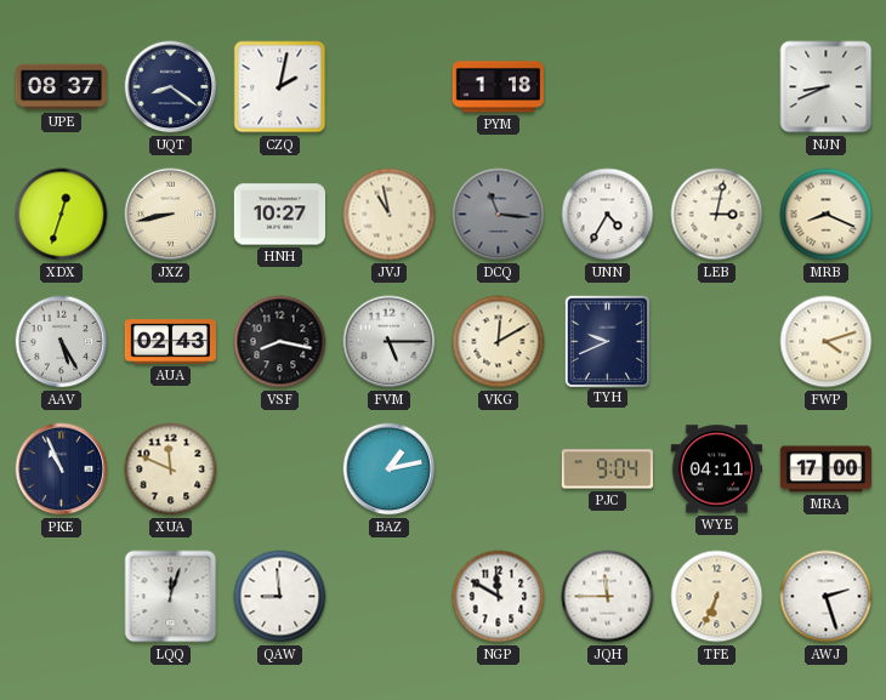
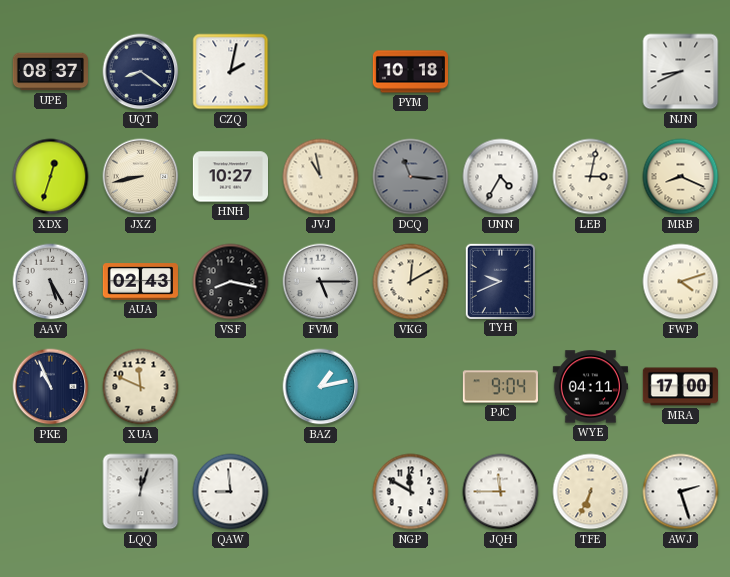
PYM: 1:18 -> 10:18 (410, 72)
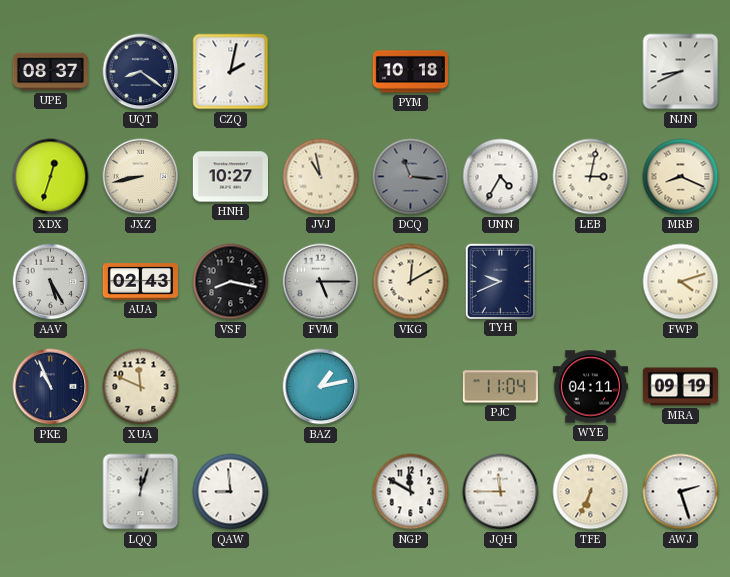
PJC: 9:04 -> 11:04 (500, 387)
MRA: 17:00 -> 09:19 (680, 387)
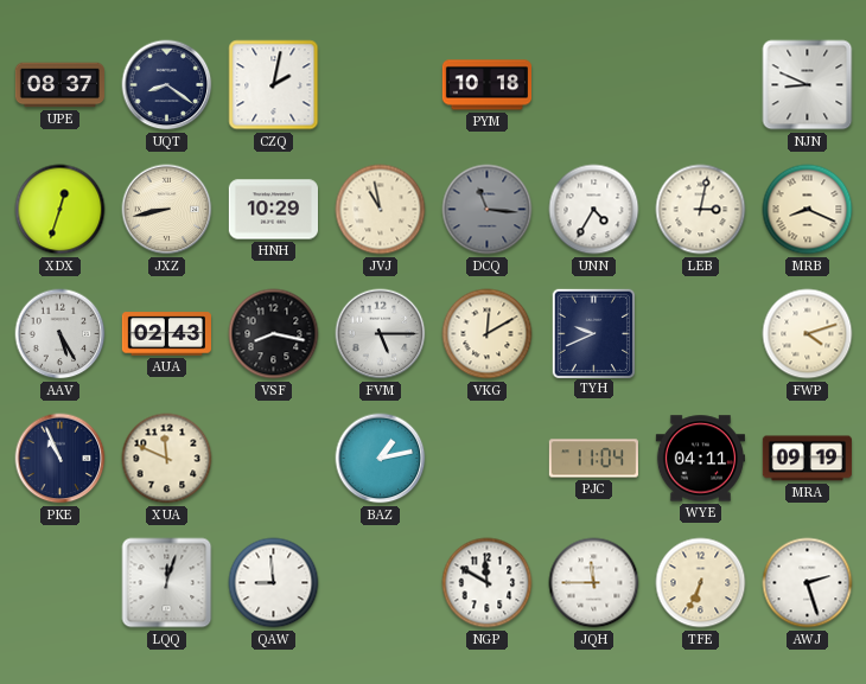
NJN: 8:41 -> 8:49 (808, 85)
HNH: 10:27 -> 10:29 (273, 210)
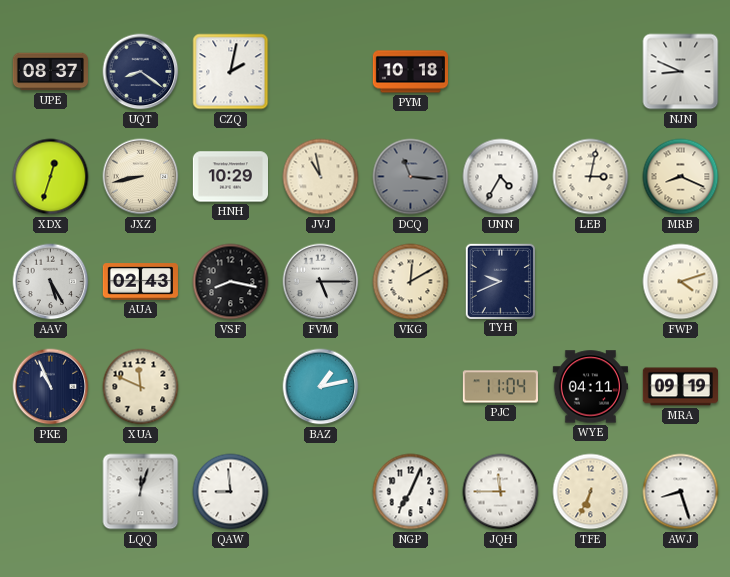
NGP: 11:50 -> 7:04 (411, 492)
AWJ: 2:27 -> 8:27 (681, 492)
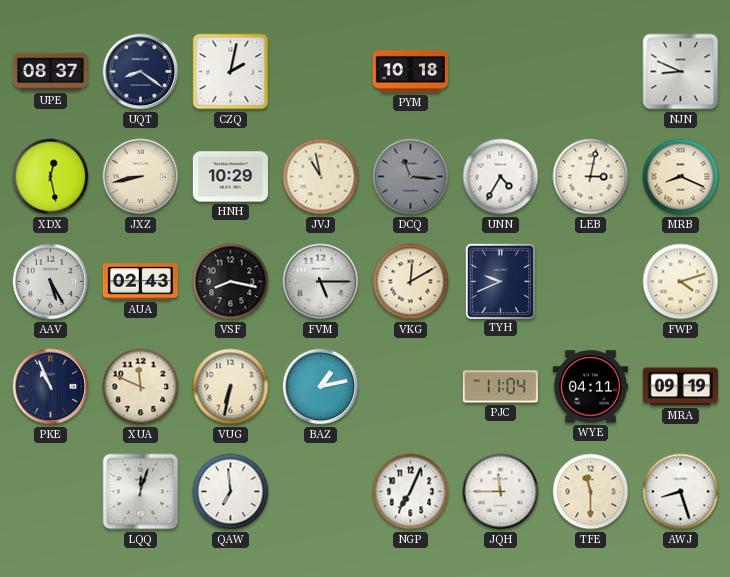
XDX: 12:33 -> 12:28 (51, 177)
VUG: none -> 6:32 (231, 387)
QAW: 8:59 -> 6:59 (231, 492)
TFE: 6:34 -> 11:30 (591, 492)
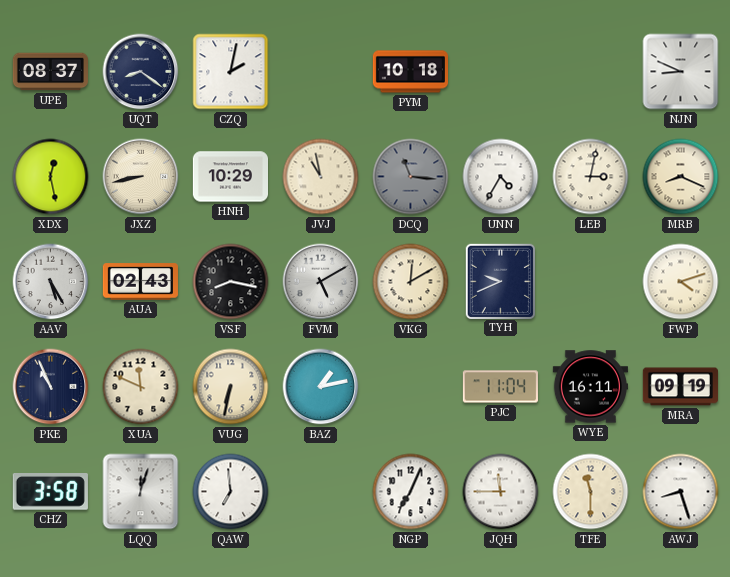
FVM: 5:15 -> 5:10 (321, 282)
WYE: 04:11 -> 16:11 (590, 387)
CHZ: none -> 3:58 (50, 492)
